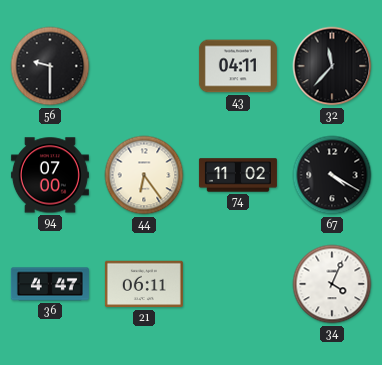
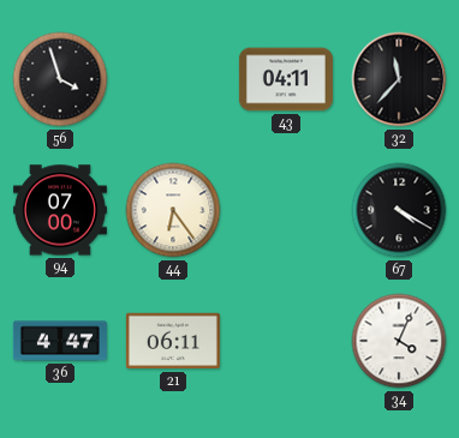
56: 9:30 -> 3:57 (60, 79)
74: 11:02 -> none (238, 175)
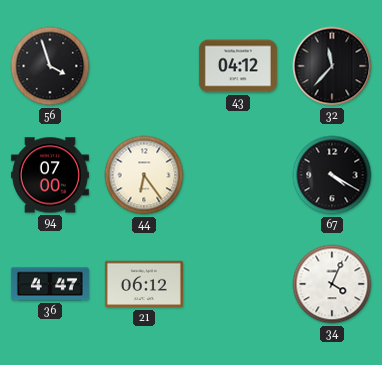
43: 04:11 -> 04:12 (238, 66)
21: 06:11 -> 06:12 (144, 284)
